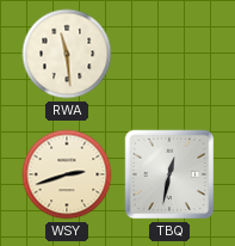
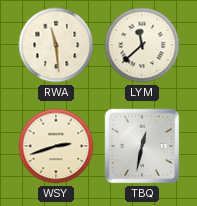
LYM: none -> 11:38 (142, 45)
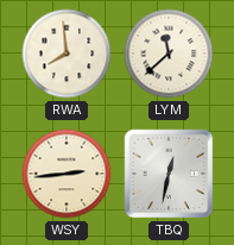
RWA: 11:29 -> 7:59 (67, 54)
WSY: 2:42 -> 2:44 (67, 174)
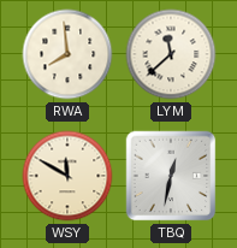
WSY: 2:44 -> 11:50 (67, 176)
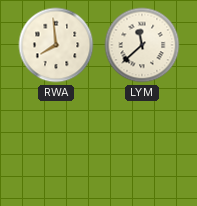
WSY: 11:50 -> none (67, 176)
TBQ: 12:32 -> none (171, 176)
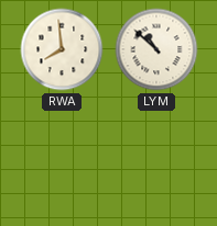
LYM: 11:38 -> 10:52 (156, 49)
